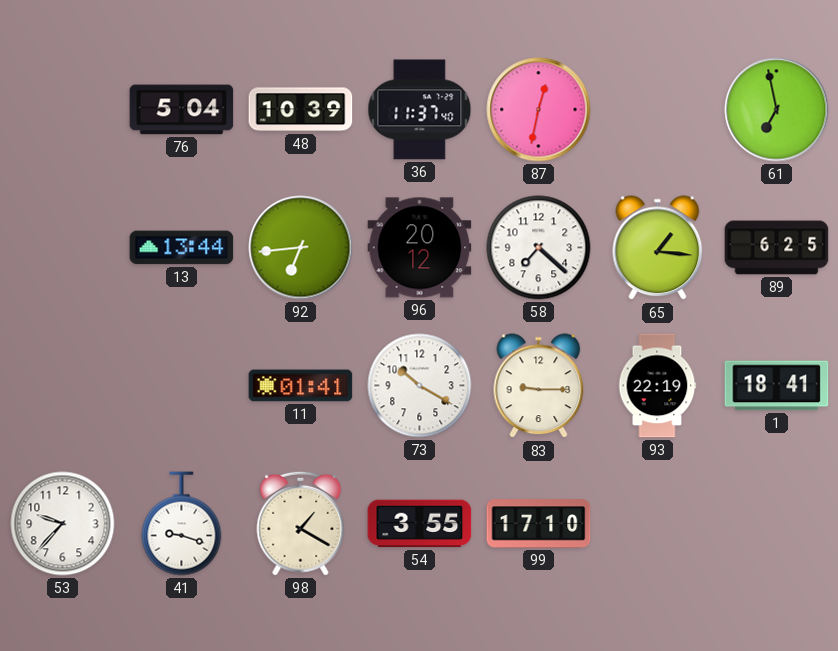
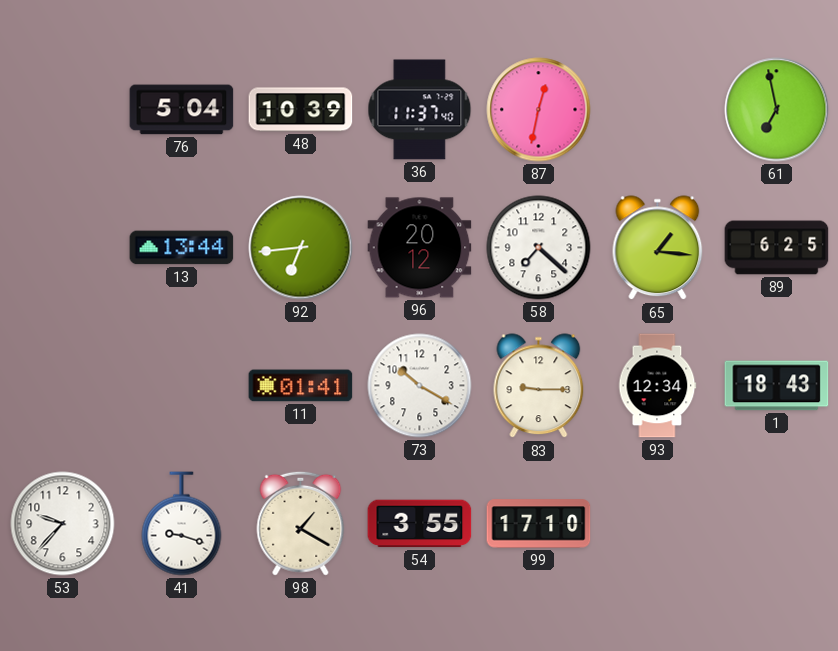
93: 22:19 -> 12:34 (657, 386)
1: 18:41 -> 18:43 (777, 386)
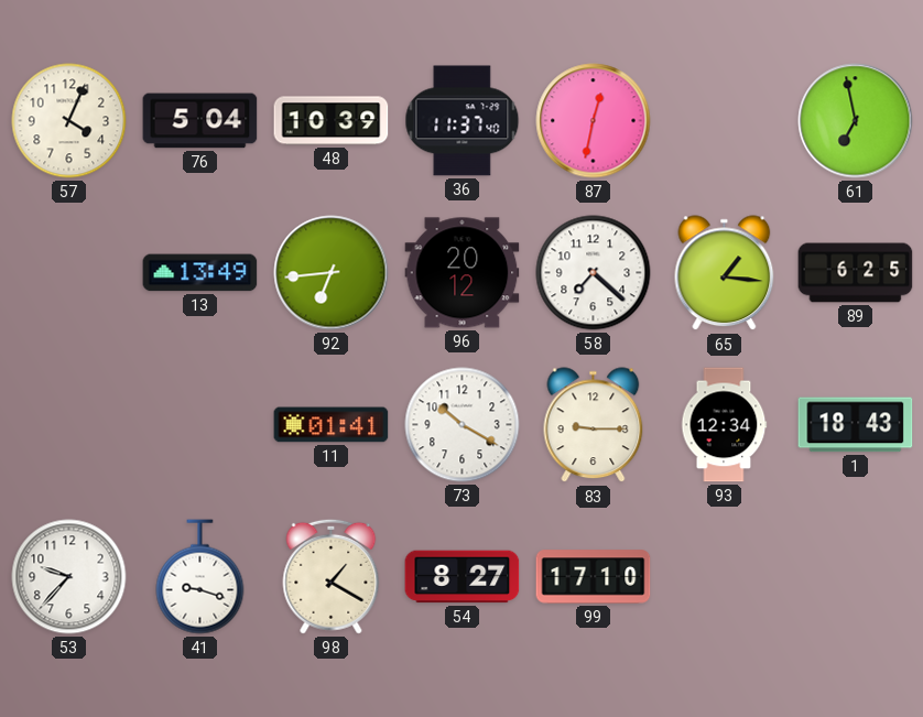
57: none -> 4:04 (69, 121)
13: 13:44 -> 13:49 (200, 273)
54: 3:55 -> 8:27 (463, 577)
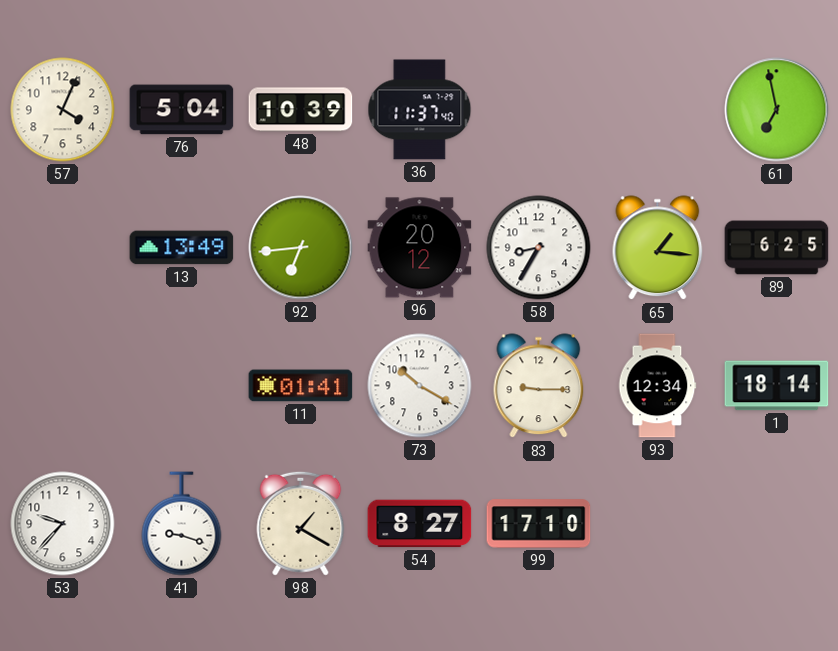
87: 12:32 -> none (594, 121)
58: 7:22 -> 8:35 (539, 248)
1: 18:43 -> 18:14 (777, 386)
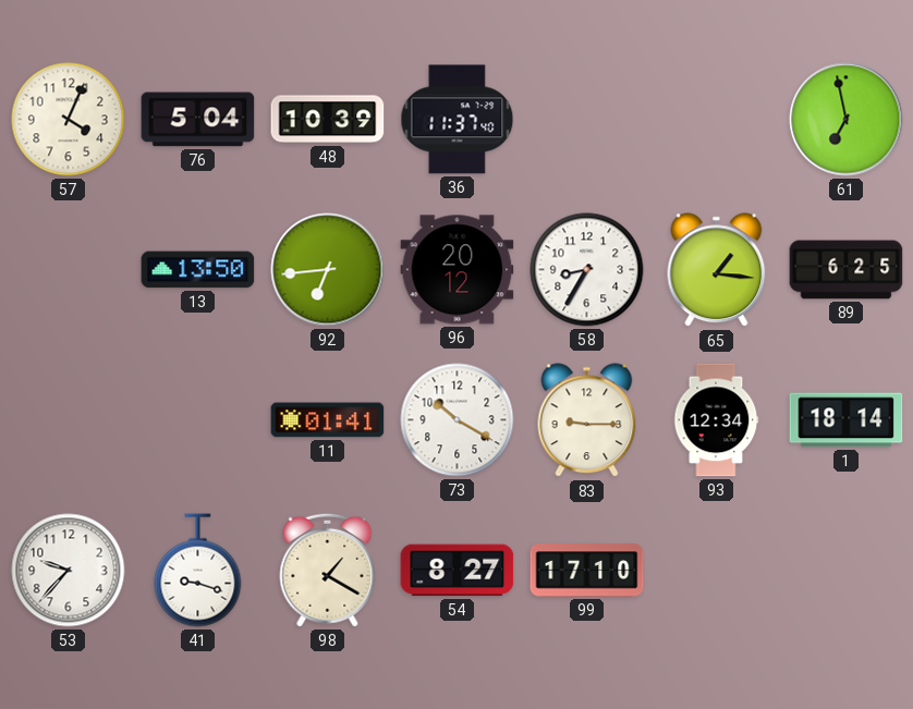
13: 13:49 -> 13:50 (198, 270)
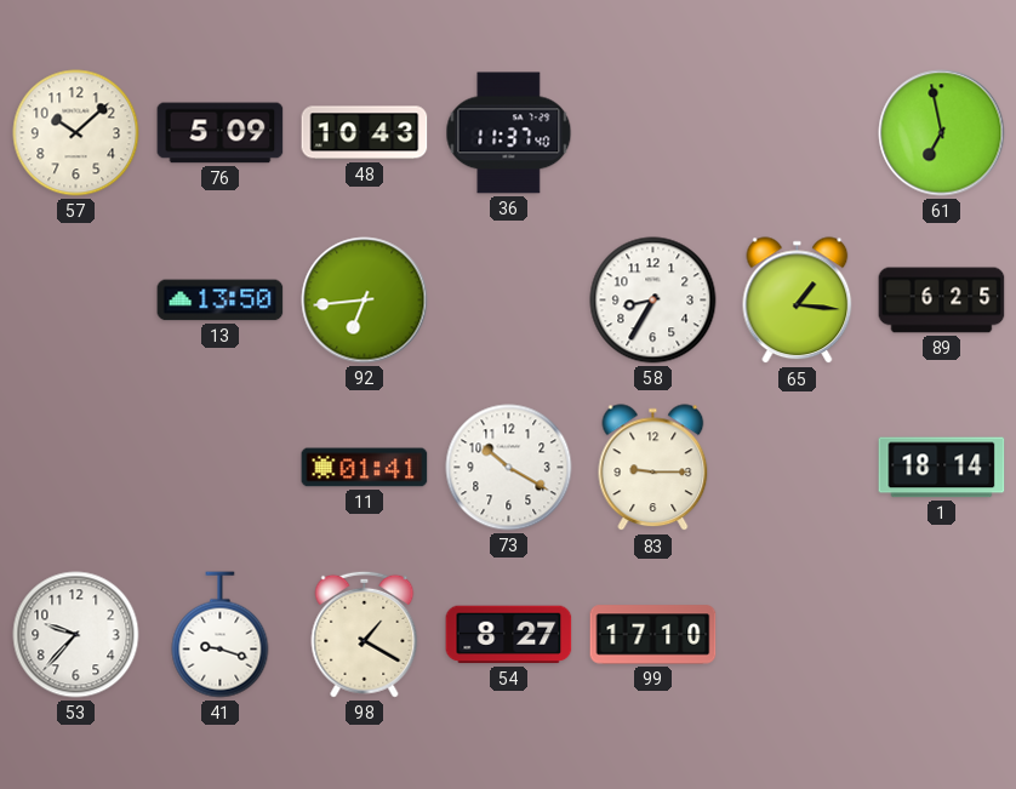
57: 4:04 -> 10:08 (76, 133)
76: 5:04 -> 5:09 (221, 133)
48: 10:39 -> 10:43 (365, 133)
96: 20:12 -> none (458, 270)
93: 12:34 -> none (716, 420)
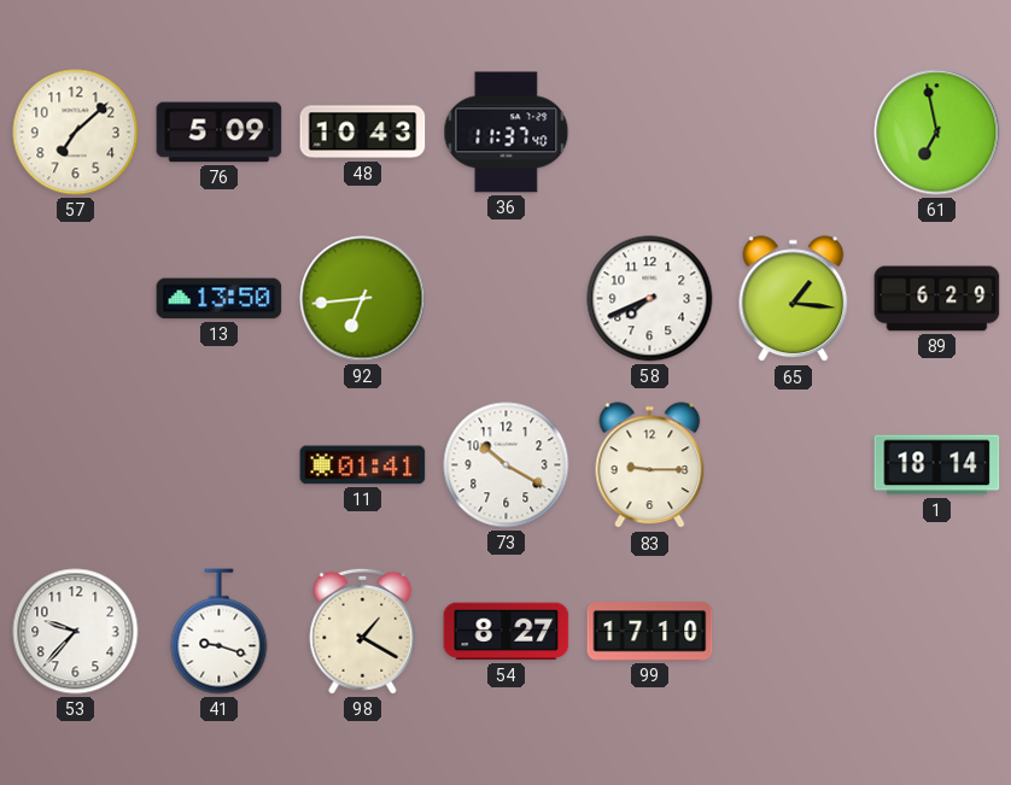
57: 10:08 -> 7:08 (76, 133)
58: 8:35 -> 7:41 (650, 299)
89: 6:25 -> 6:29 (937, 299)
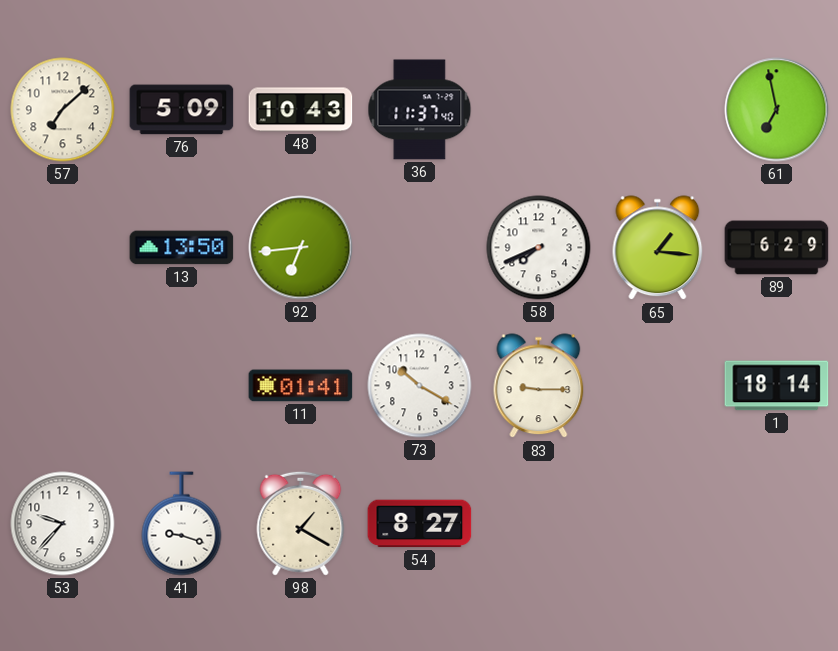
99: 17:10 -> none (650, 632)
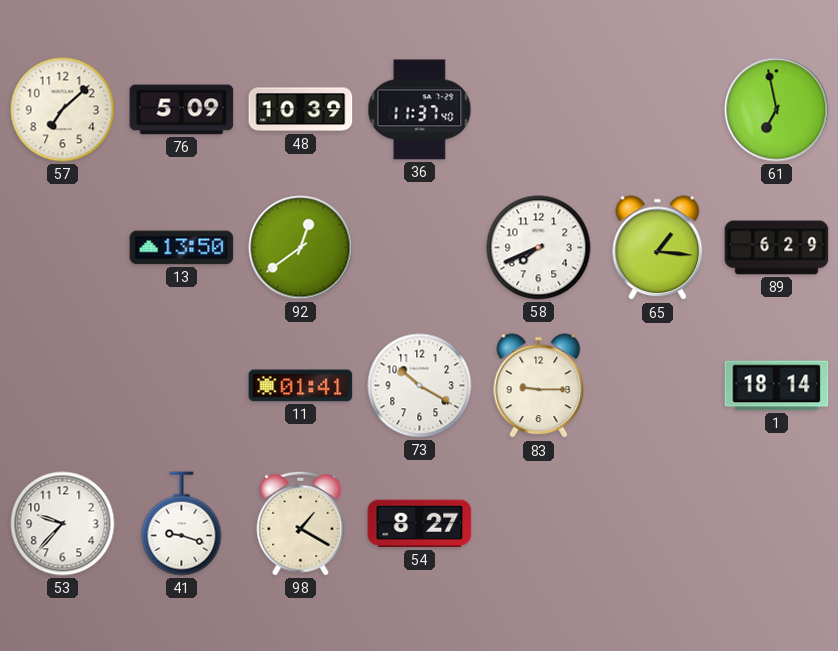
48: 10:43 -> 10:39 (301, 110)
92: 6:44 -> 12:39 (301, 248)
